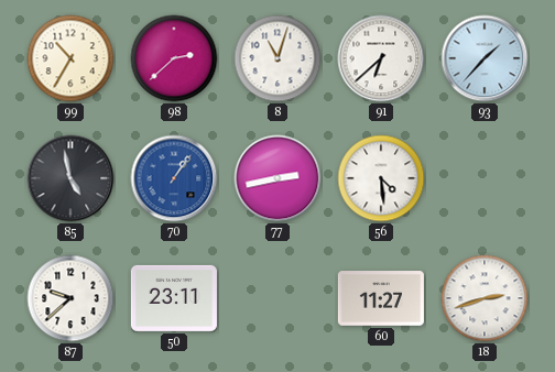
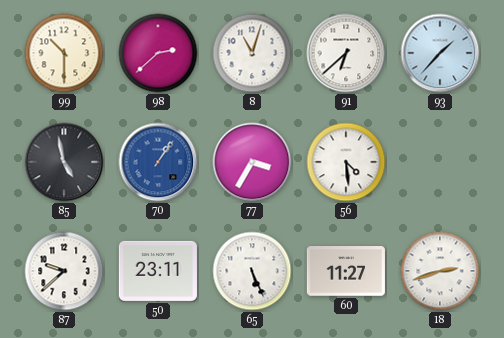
99: 10:35 -> 10:30 (64, 53)
77: 2:43 -> 3:35 (252, 162)
65: none -> 5:26 (252, 271)
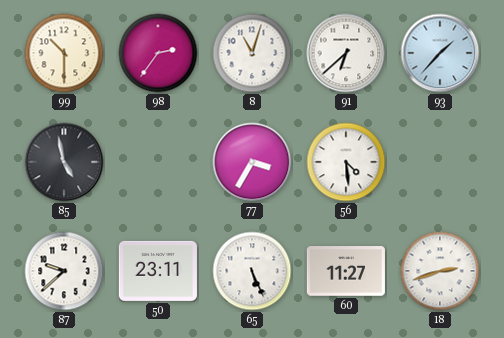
98: 2:38 -> 2:36 (158, 53)
70: 1:06 -> none (158, 162)
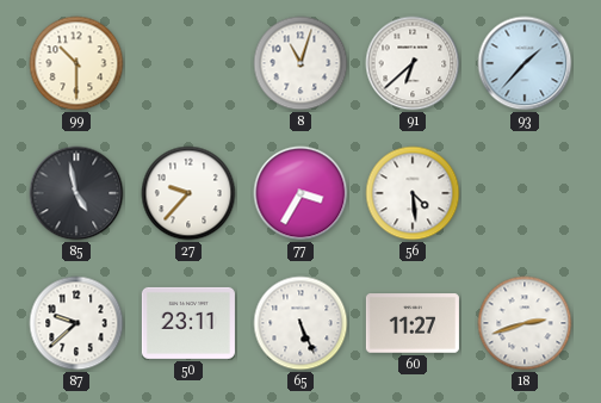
98: 2:36 -> none (158, 53)
27: none -> 9:37 (188, 193)
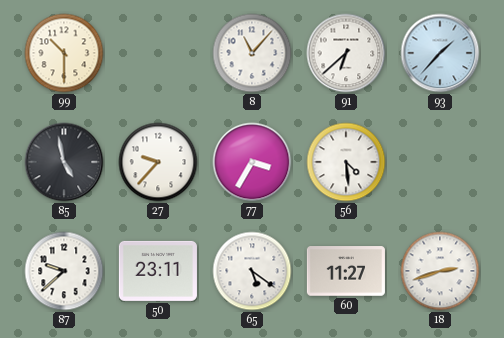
8: 11:03 -> 11:07 (252, 53)
65: 5:26 -> 5:21 (252, 271)
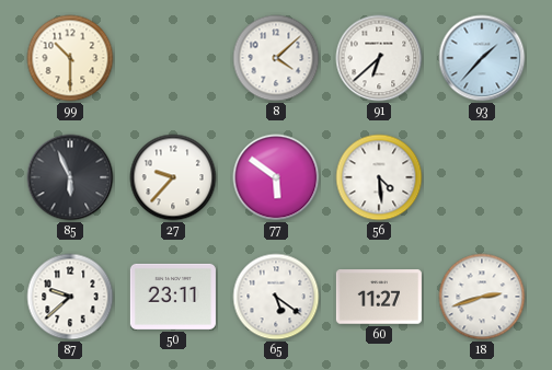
8: 11:07 -> 4:08 (276, 58)
85: 4:58 -> 5:56 (70, 177)
77: 3:35 -> 5:51 (276, 177)
